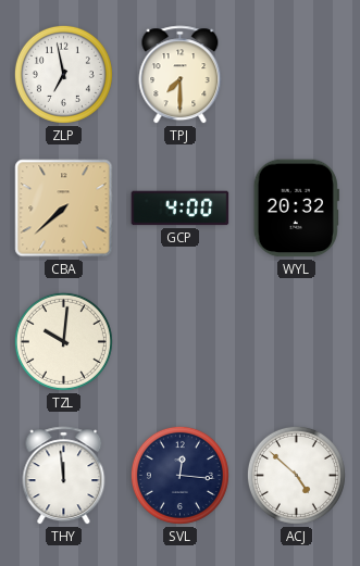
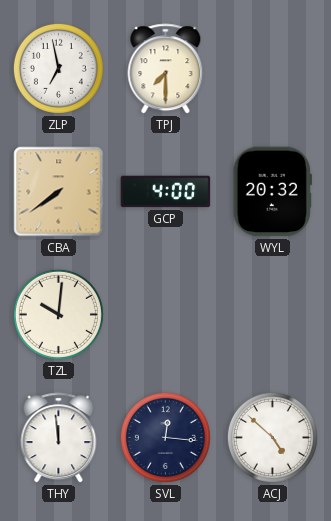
CBA: 7:38 -> 7:39 (59, 192)
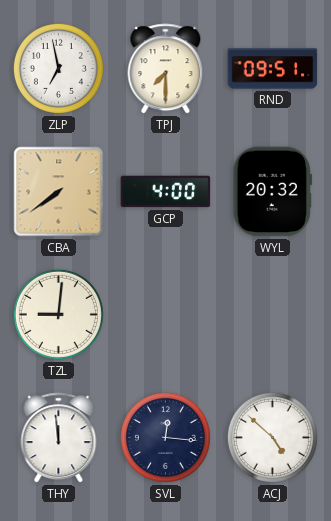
RND: none -> 09:51 (273, 69)
TZL: 10:01 -> 9:01 (58, 314)
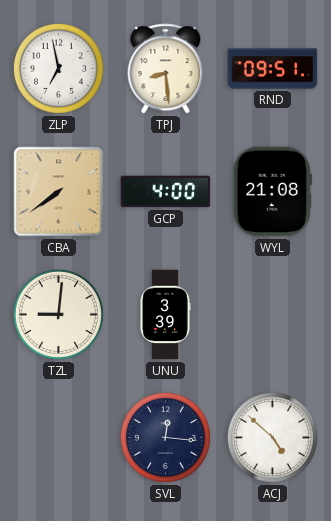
TPJ: 7:30 -> 8:29 (166, 69)
WYL: 20:32 -> 21:08 (272, 192)
UNU: none -> 3:39 (165, 315)
THY: 11:59 -> none (59, 438)
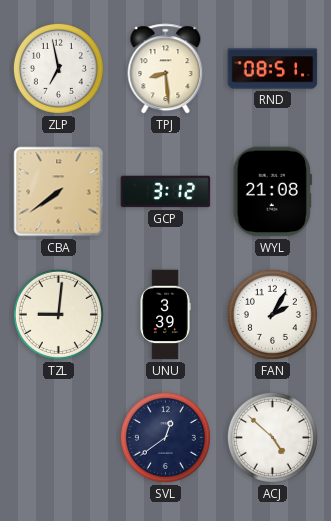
RND: 09:51 -> 08:51 (273, 69)
GCP: 4:00 -> 3:12 (166, 192)
FAN: none -> 2:05 (272, 314)
SVL: 12:16 -> 12:39 (165, 437)
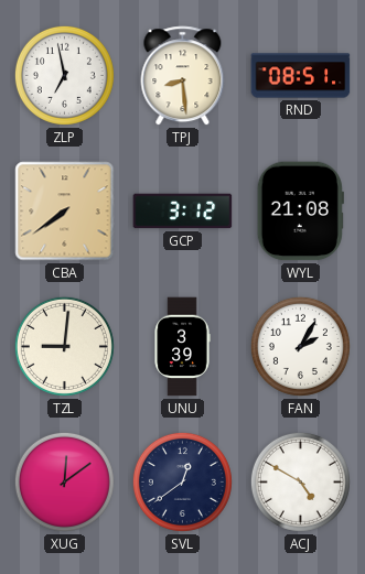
XUG: none -> 12:09 (64, 481)
ACJ: 4:52 -> 4:50 (300, 481)
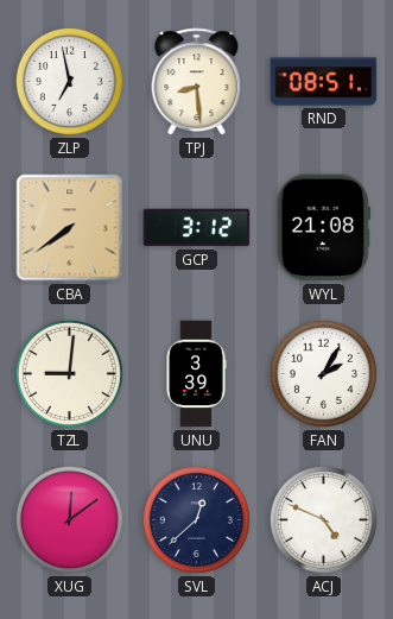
SVL: 12:39 -> 12:38 (196, 519)
ACJ: 4:50 -> 4:49 (323, 519)
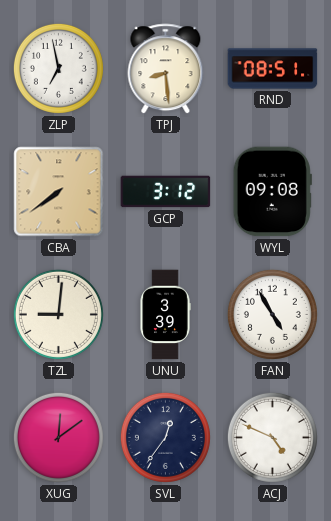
WYL: 21:08 -> 09:08 (272, 192)
FAN: 2:05 -> 4:55 (272, 314)
SVL: 12:38 -> 12:36 (165, 437)
